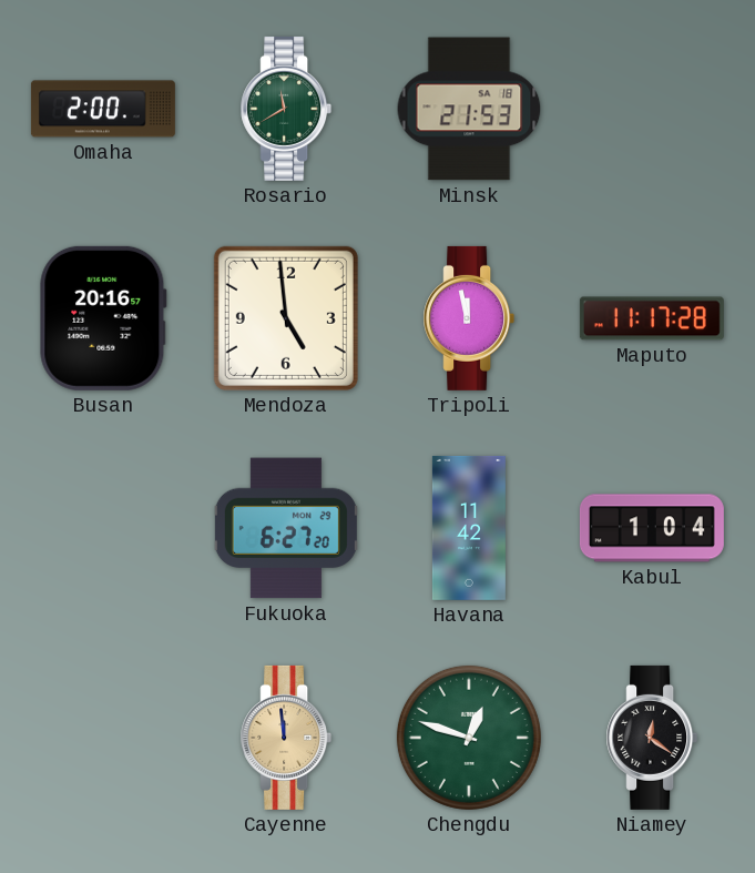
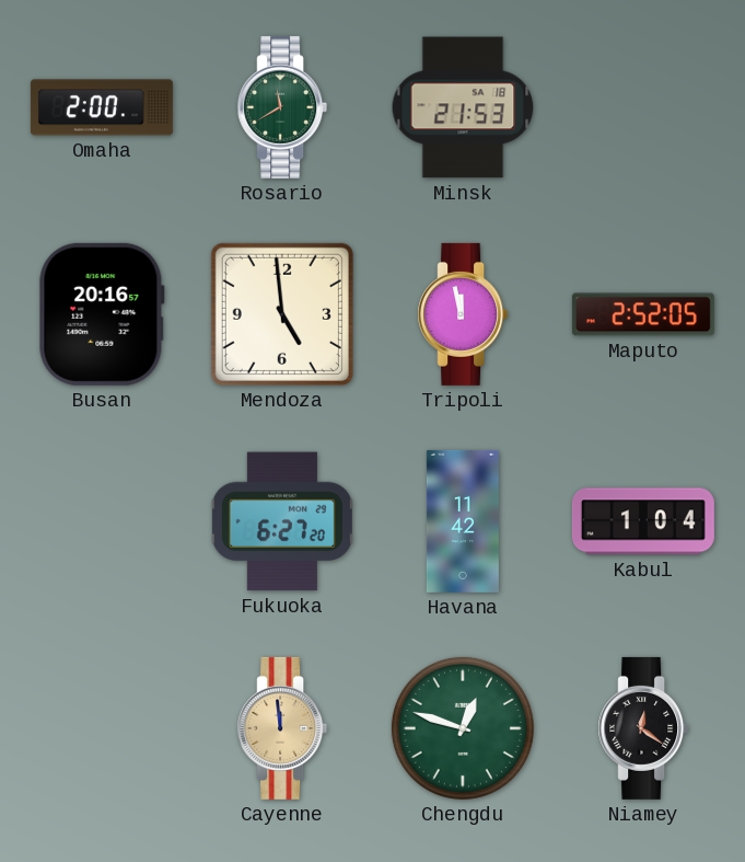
Maputo: 11:17 -> 2:52 (643, 314)
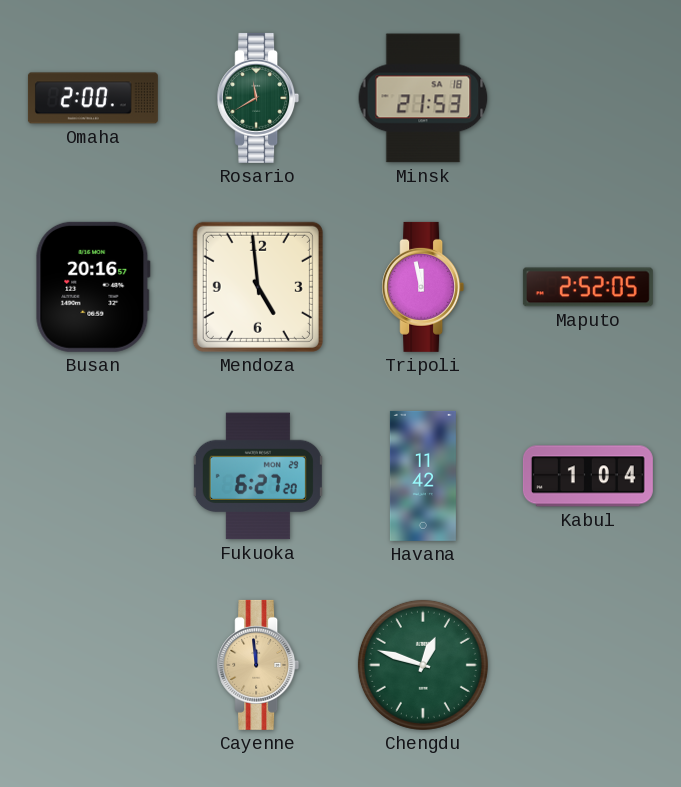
Niamey: 12:21 -> none (643, 728)
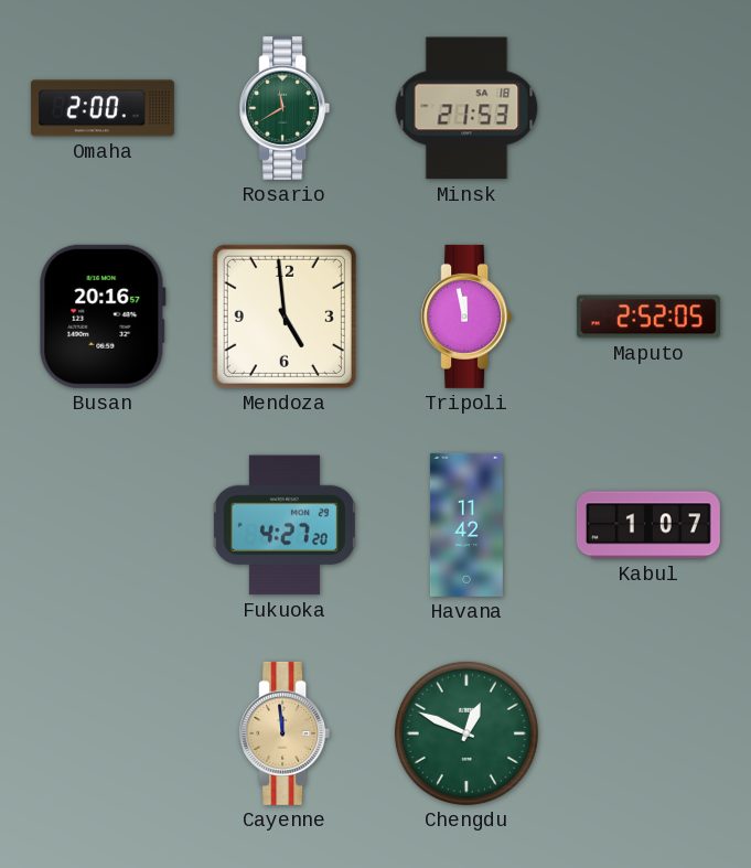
Fukuoka: 6:27 -> 4:27 (285, 525)
Kabul: 1:04 -> 1:07 (648, 525)
Chengdu: 12:48 -> 12:49 (466, 733)
